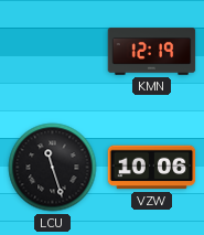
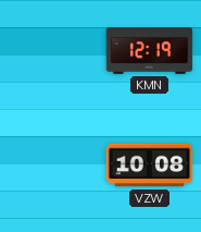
LCU: 11:27 -> none (53, 168)
VZW: 10:06 -> 10:08 (150, 166)
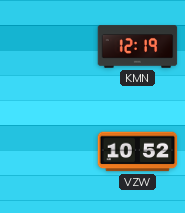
VZW: 10:08 -> 10:52 (138, 152)
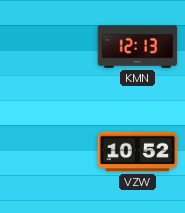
KMN: 12:19 -> 12:13 (138, 47)
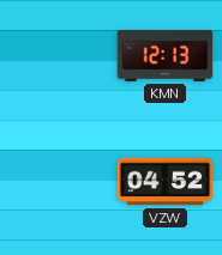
VZW: 10:52 -> 04:52 (166, 182)
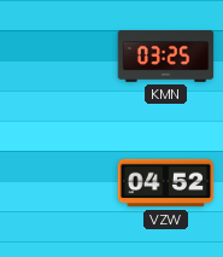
KMN: 12:13 -> 03:25 (166, 57)
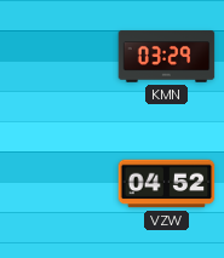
KMN: 03:25 -> 03:29 (167, 57)
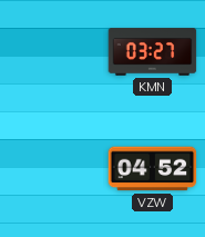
KMN: 03:29 -> 03:27 (153, 52)
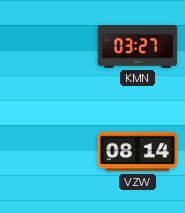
VZW: 04:52 -> 08:14 (138, 152)
